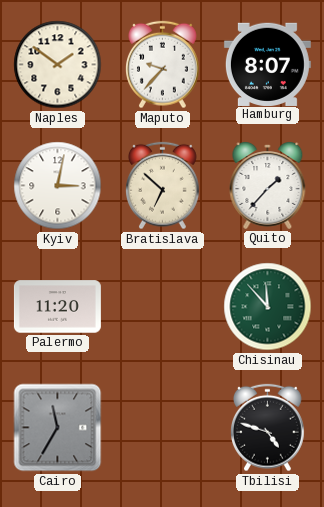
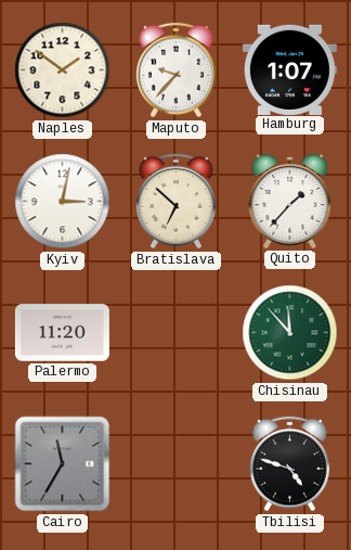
Hamburg: 8:07 -> 1:07 (289, 69)
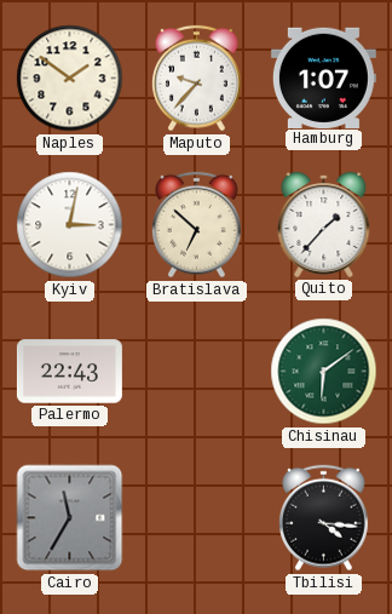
Palermo: 11:20 -> 22:43 (69, 372)
Chisinau: 11:53 -> 6:09 (324, 372)
Tbilisi: 4:48 -> 4:16 (324, 518)
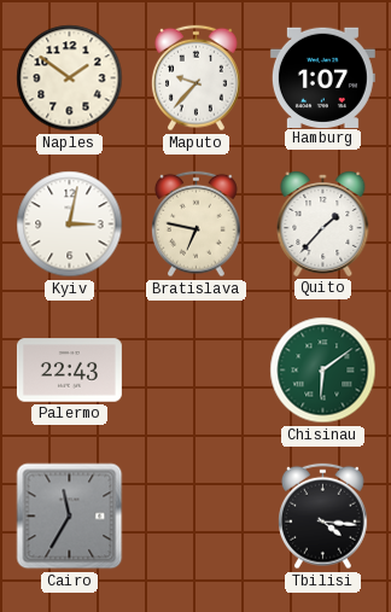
Bratislava: 6:52 -> 6:47 (197, 225)
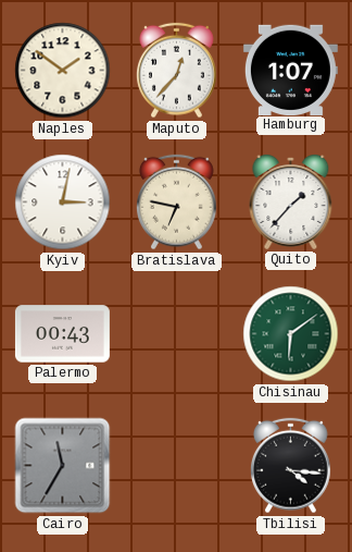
Maputo: 9:37 -> 12:37 (177, 71)
Palermo: 22:43 -> 00:43 (62, 334)
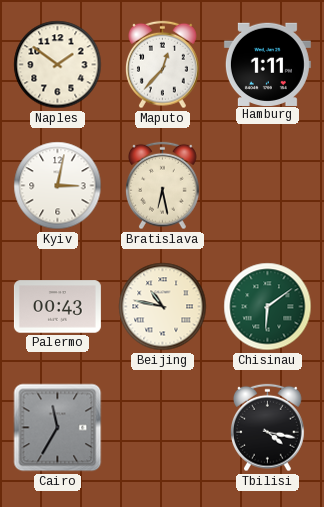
Hamburg: 1:07 -> 1:11 (267, 64)
Bratislava: 6:47 -> 6:28 (163, 186)
Quito: 1:37 -> none (291, 203)
Beijing: none -> 10:47 (163, 307)
Tbilisi: 4:16 -> 4:17 (268, 428)
